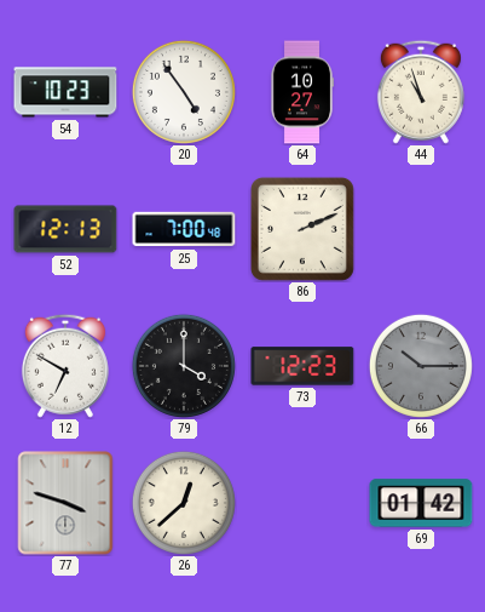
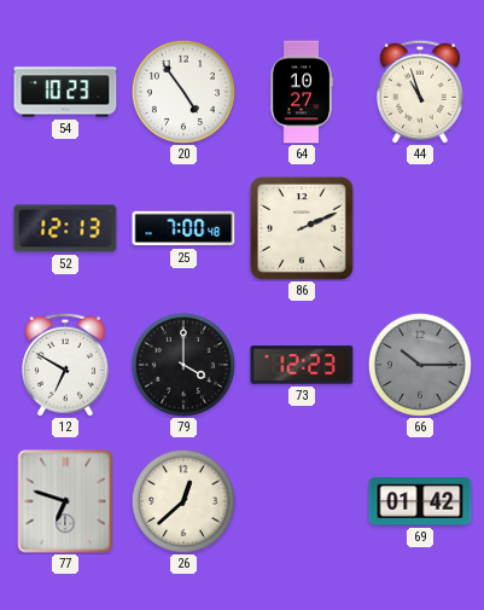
77: 3:48 -> 6:48 (65, 501)
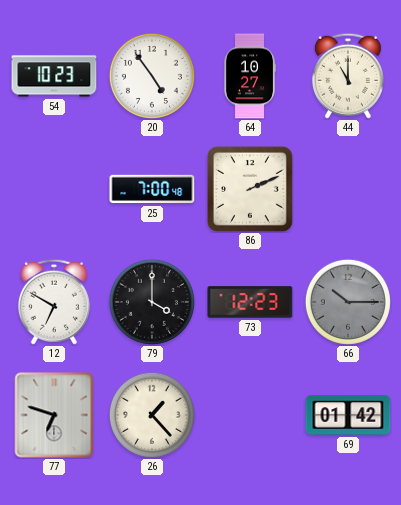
44: 10:57 -> 11:00 (348, 76)
52: 12:13 -> none (65, 228)
26: 12:38 -> 1:23 (152, 415)
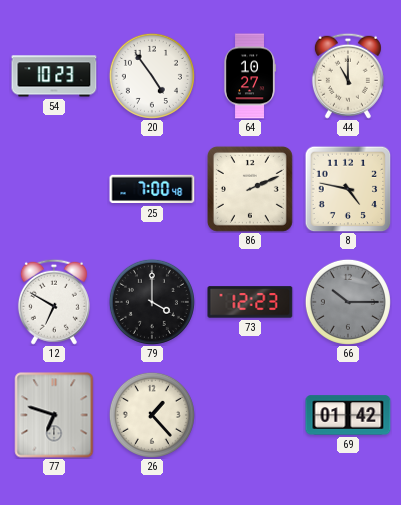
8: none -> 4:47 (348, 189)
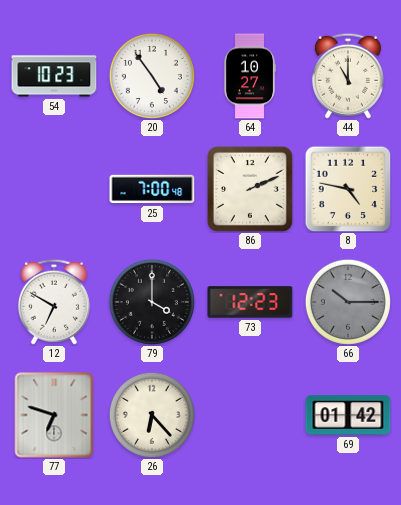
26: 1:23 -> 6:23 (152, 415)
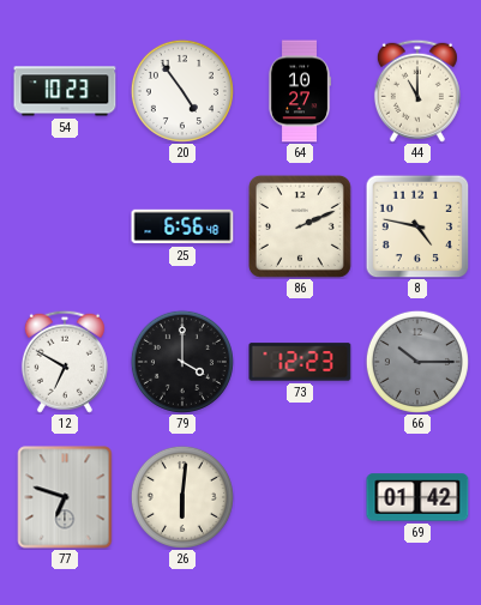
25: 7:00 -> 6:56 (182, 226)
26: 6:23 -> 6:01 (182, 497)
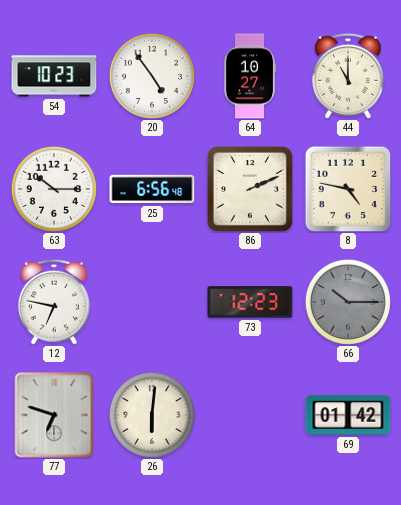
63: none -> 10:15 (54, 189)
12: 6:50 -> 6:47 (54, 302)
79: 4:00 -> none (182, 362)
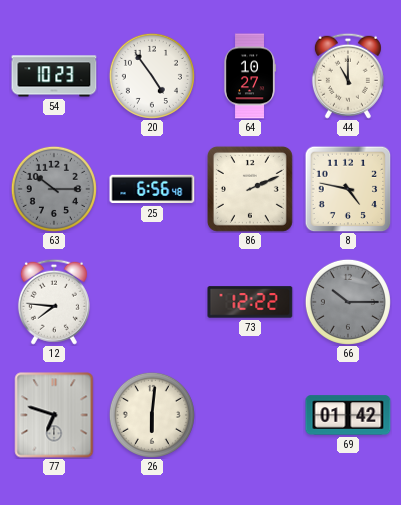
63 dial: white -> grey (54, 189)
12: 6:47 -> 7:46 (54, 302)
73: 12:23 -> 12:22 (250, 302)
